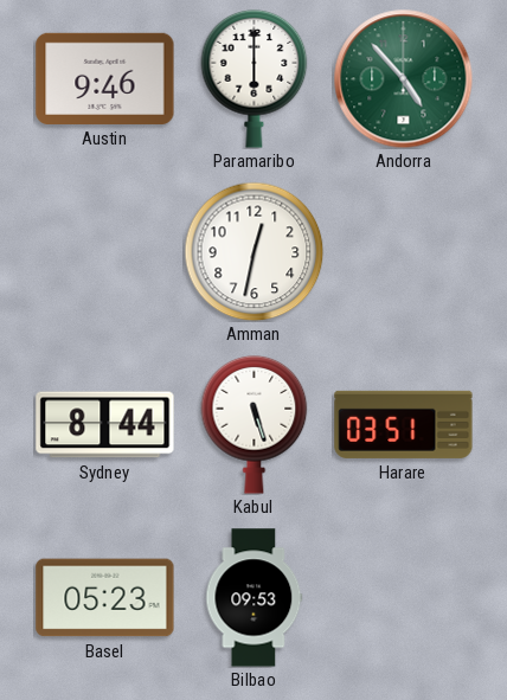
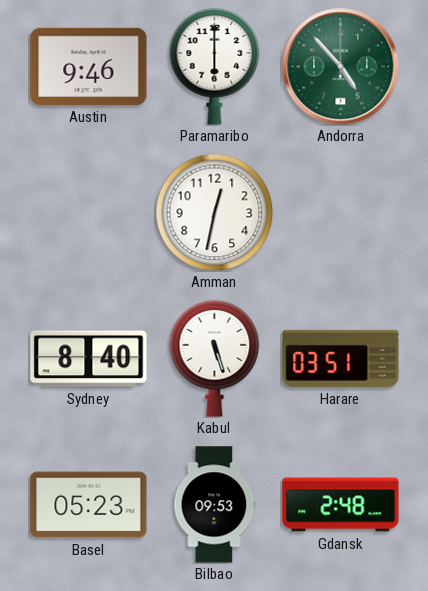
Sydney: 8:44 -> 8:40 (89, 359)
Gdansk: none -> 2:48 (341, 505)
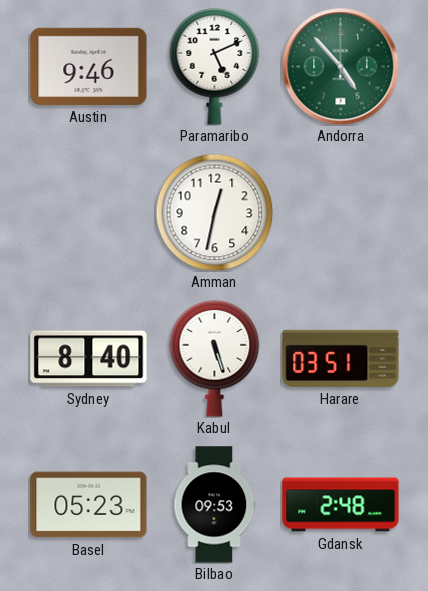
Paramaribo: 6:00 -> 5:11 (215, 66)
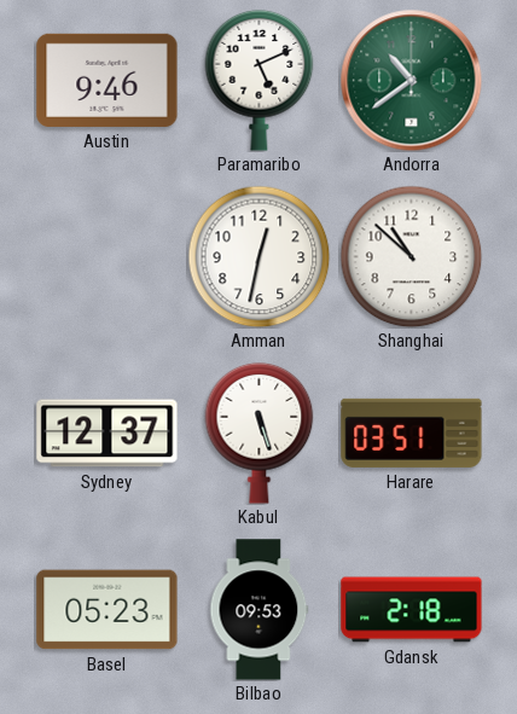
Andorra: 4:53 -> 10:39 (411, 80)
Shanghai: none -> 10:52 (411, 256)
Sydney: 8:40 -> 12:37 (108, 434)
Gdansk: 2:48 -> 2:18 (412, 610)
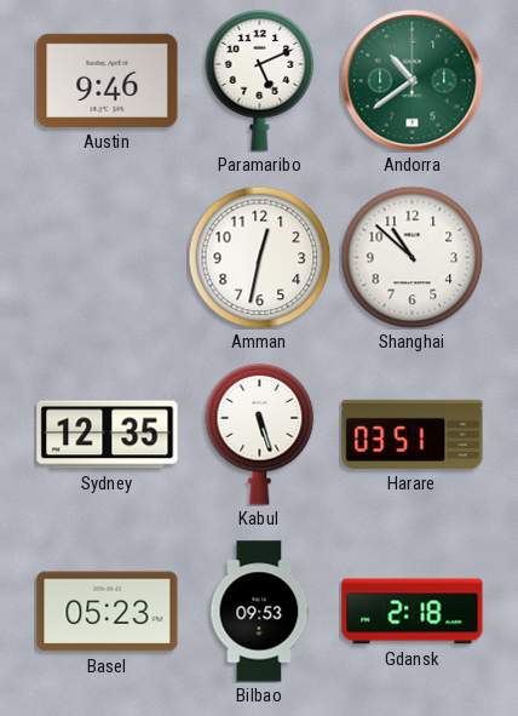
Sydney: 12:37 -> 12:35 (108, 435)
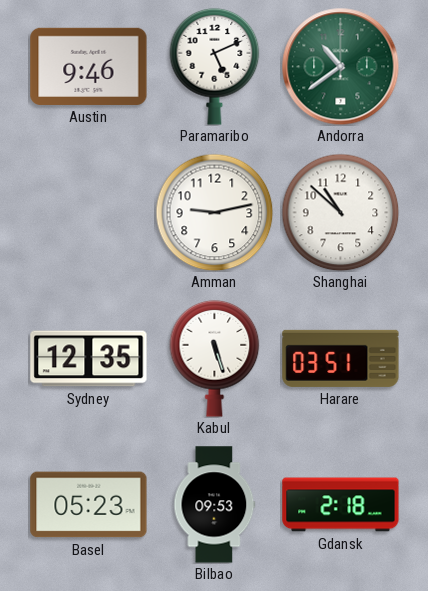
Amman: 12:32 -> 9:13 (214, 212)
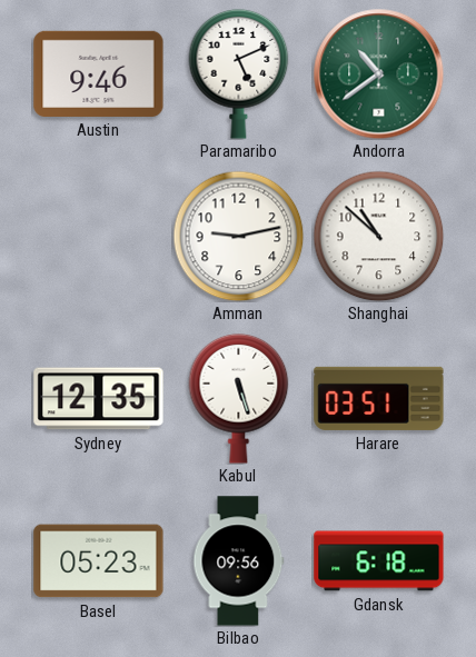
Bilbao: 09:53 -> 09:56 (239, 561)
Gdansk: 2:18 -> 6:18 (379, 561)
